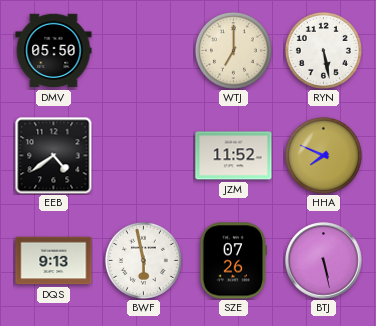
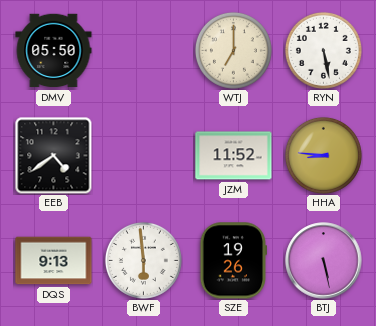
HHA: 7:49 -> 8:46 (323, 155)
BWF: 5:58 -> 5:59 (143, 260)
SZE: 07:26 -> 19:26 (234, 261)
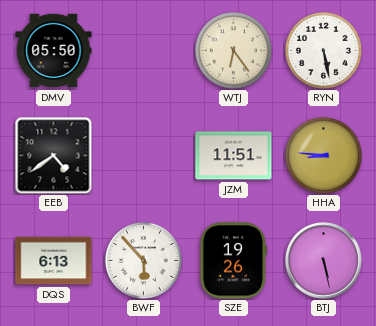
WTJ: 7:00 -> 6:24 (233, 50)
JZM: 11:52 -> 11:51 (234, 156)
DQS: 9:13 -> 6:13 (54, 261)
BWF: 5:59 -> 5:53 (143, 260)
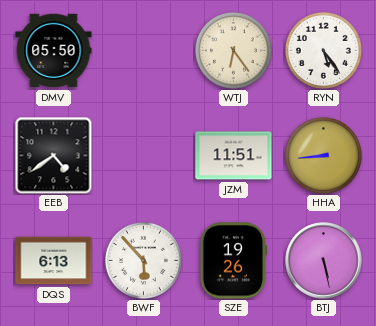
RYN: 5:28 -> 5:24 (323, 50)
HHA: 8:46 -> 8:44 (323, 155)
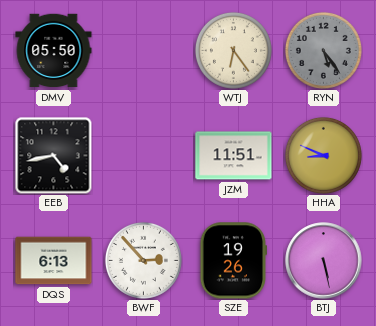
RYN dial: white -> grey (323, 50)
EEB: 4:39 -> 4:43 (53, 155)
HHA: 8:44 -> 8:49 (323, 155)
BWF: 5:53 -> 2:53 (143, 260)
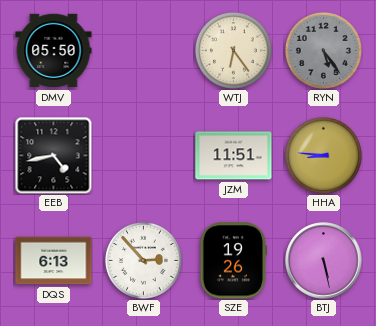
HHA: 8:49 -> 8:46 (323, 155)
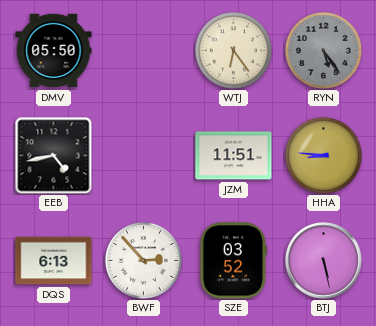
SZE: 19:26 -> 03:52 (234, 261)
